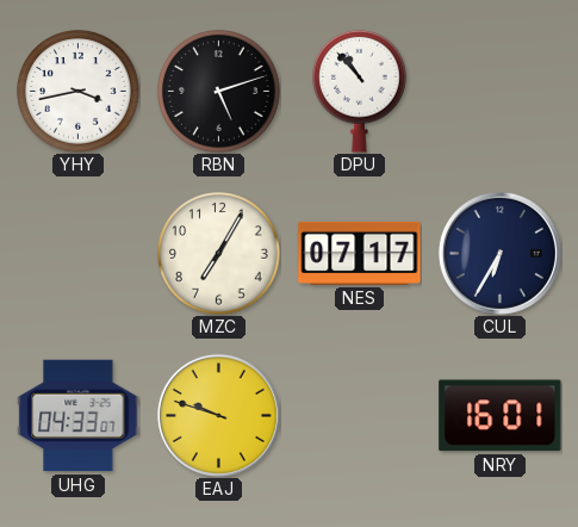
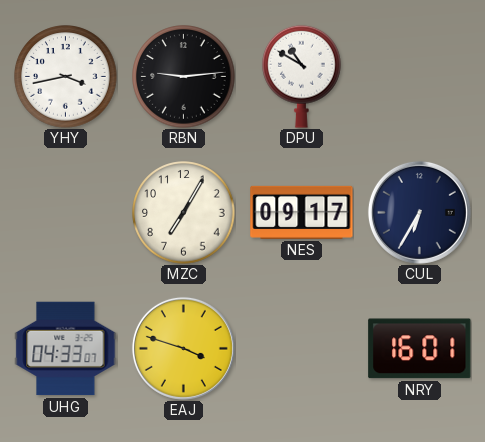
RBN: 5:12 -> 9:14 (184, 77)
DPU: 10:53 -> 10:50 (302, 76)
NES: 07:17 -> 09:17 (302, 212)
EAJ: 9:48 -> 3:48 (183, 348)
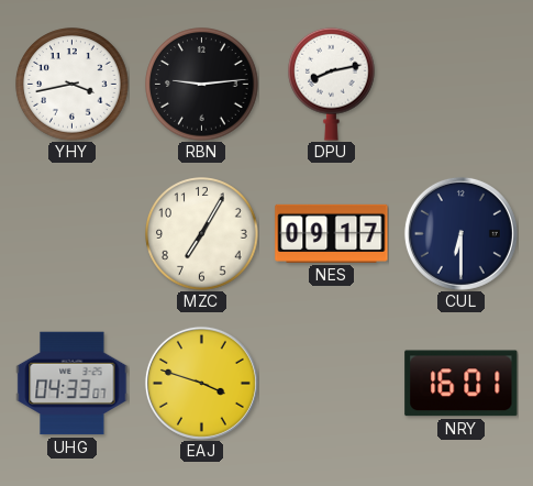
DPU: 10:50 -> 8:13 (332, 84)
CUL: 6:35 -> 6:30 (460, 233)
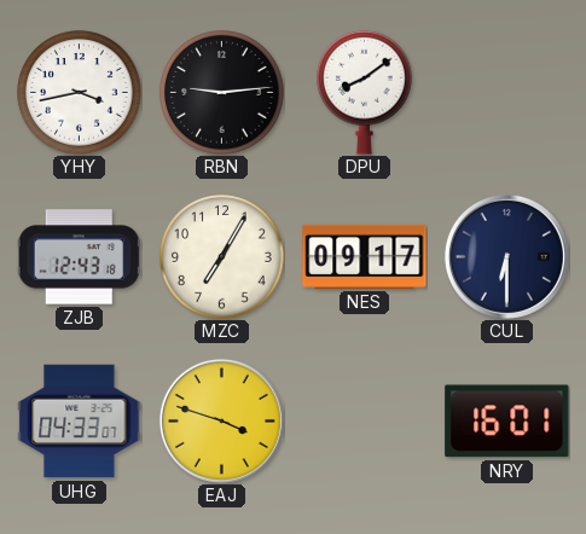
DPU: 8:13 -> 8:09 (365, 92)
ZJB: none -> 12:43 (79, 257)
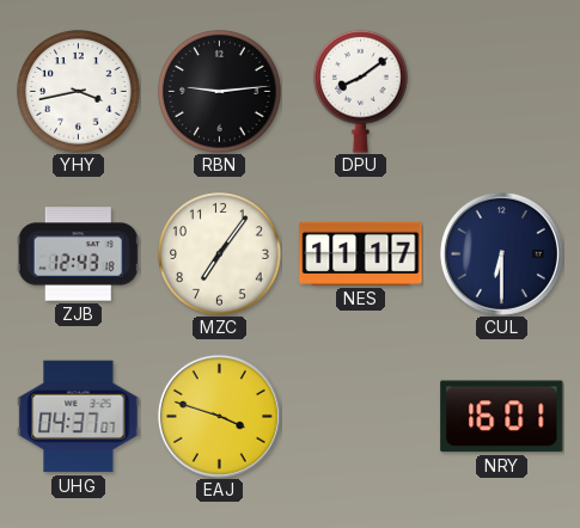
MZC: 7:05 -> 7:06 (220, 254)
NES: 09:17 -> 11:17 (361, 253)
UHG: 04:33 -> 04:37 (79, 417)
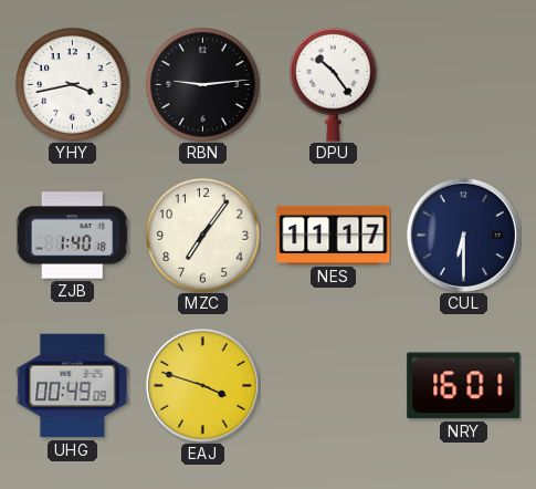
DPU: 8:09 -> 10:24 (334, 84)
ZJB: 12:43 -> 1:40 (72, 236)
UHG: 04:37 -> 00:49 (73, 386)
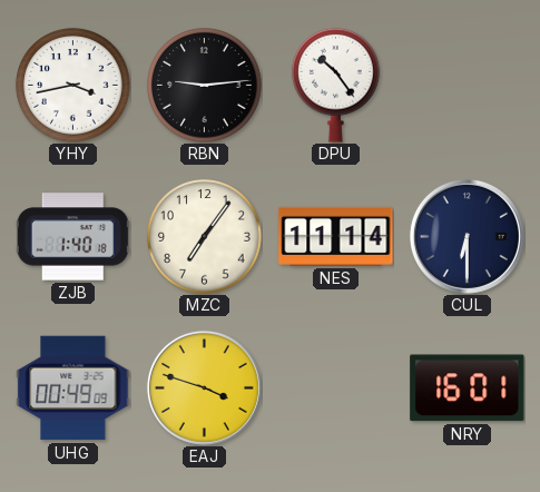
NES: 11:17 -> 11:14 (336, 236)
